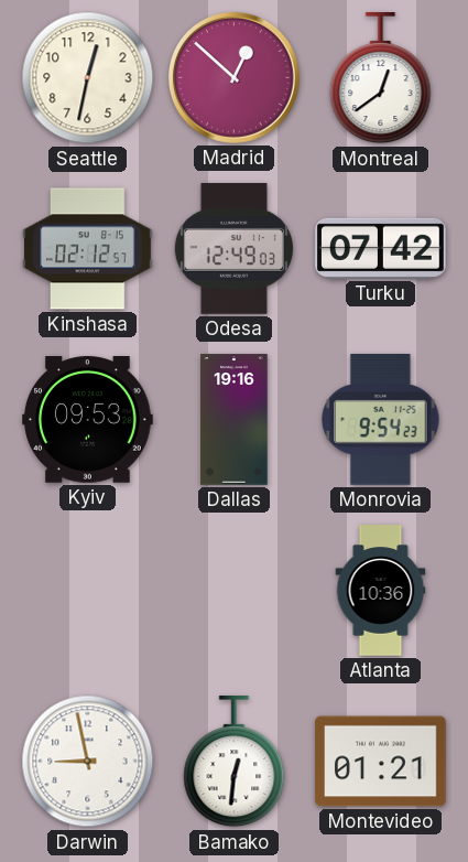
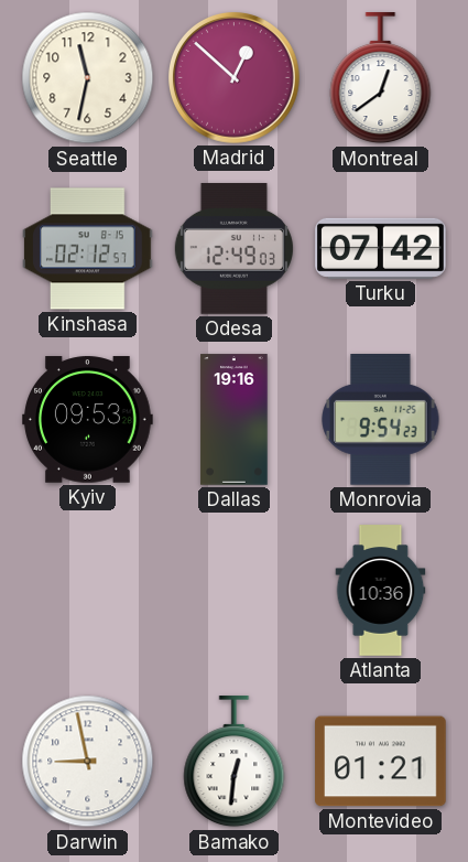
Seattle: 12:32 -> 11:32 (88, 78)
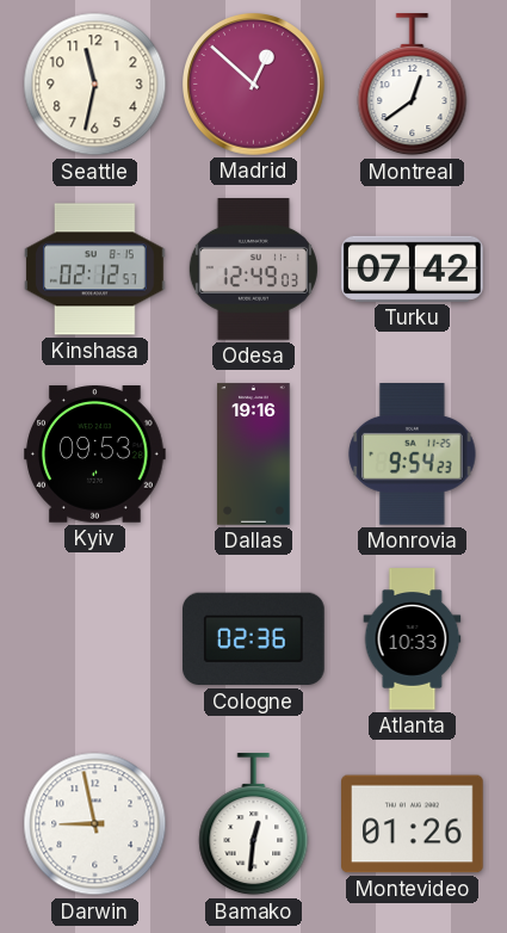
Cologne: none -> 02:36 (254, 639)
Atlanta: 10:36 -> 10:33 (413, 639)
Montevideo: 01:21 -> 01:26 (413, 824)
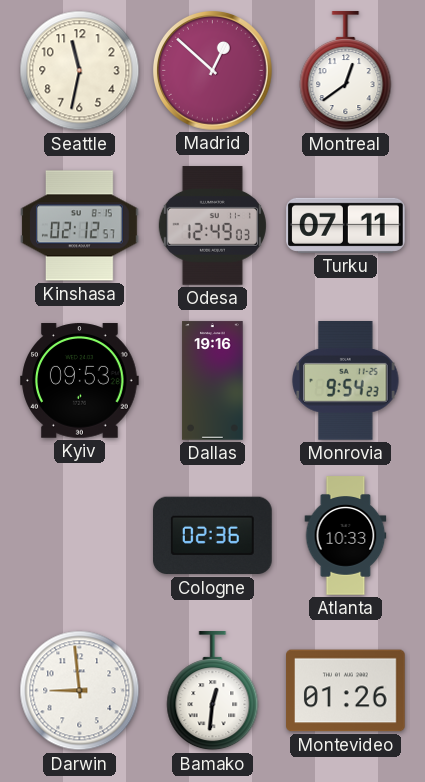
Turku: 07:42 -> 07:11 (346, 225)
Darwin: 8:58 -> 8:59 (80, 691)
